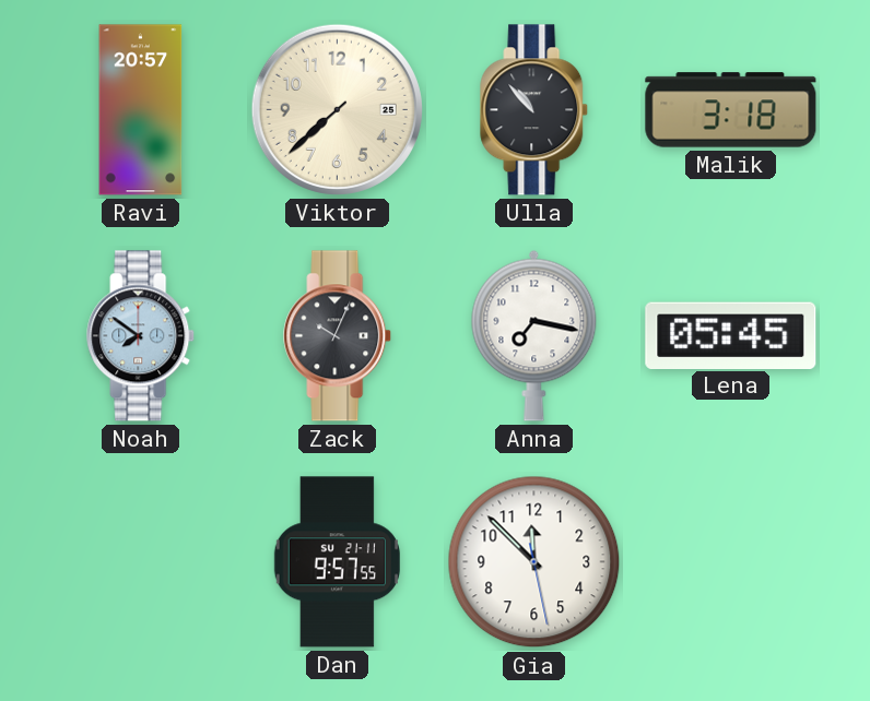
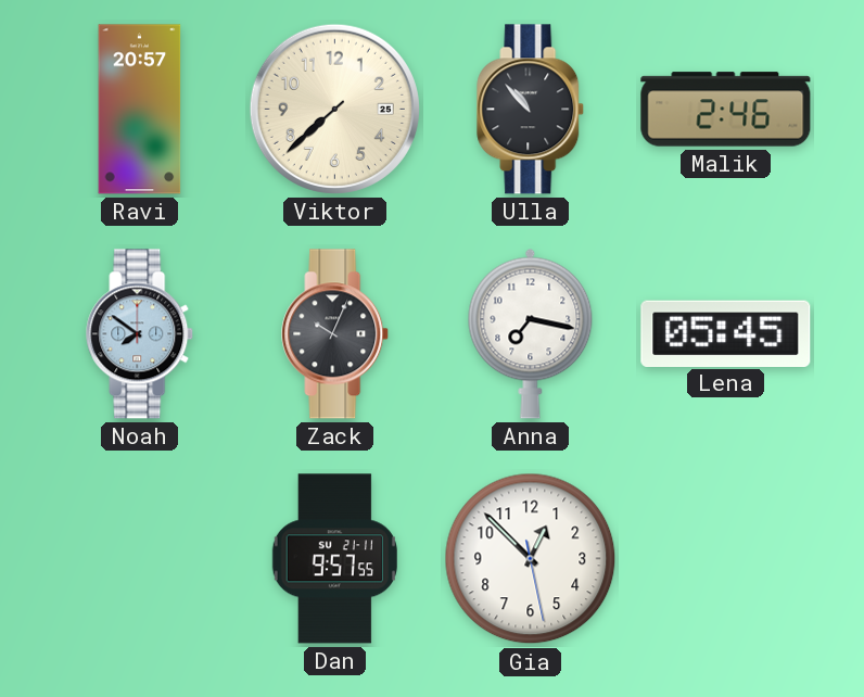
Malik: 3:18 -> 2:46 (726, 110)
Gia: 11:52 -> 12:52 (531, 559)
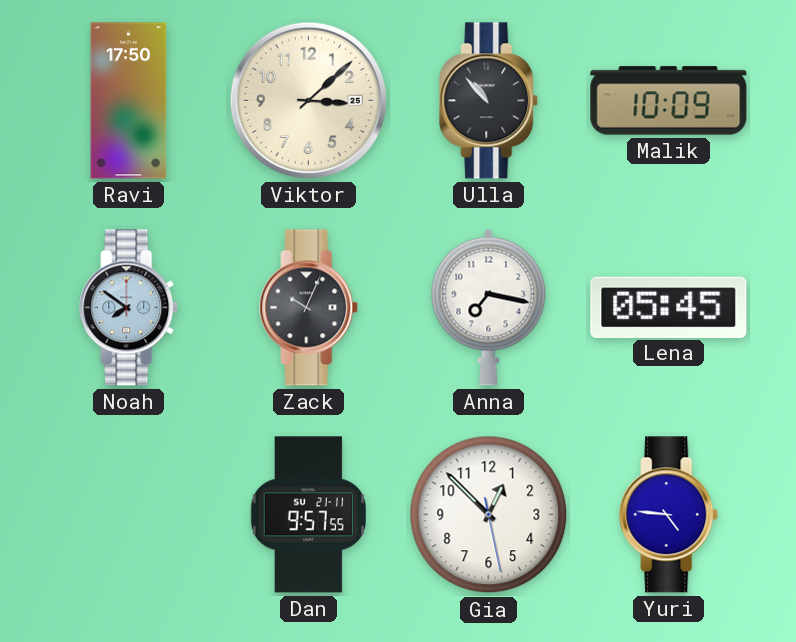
Ravi: 20:57 -> 17:50 (129, 101)
Viktor: 7:38 -> 3:08 (308, 100)
Malik: 2:46 -> 10:09 (669, 101)
Yuri: none -> 4:46 (669, 515)
